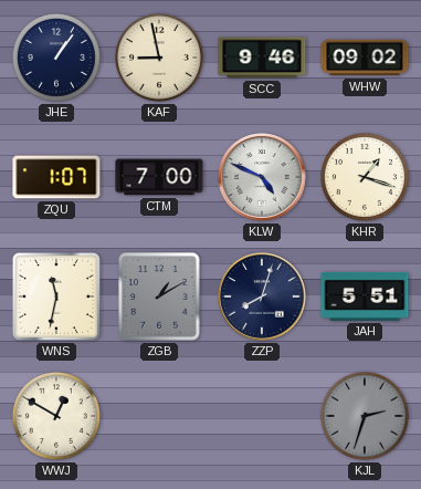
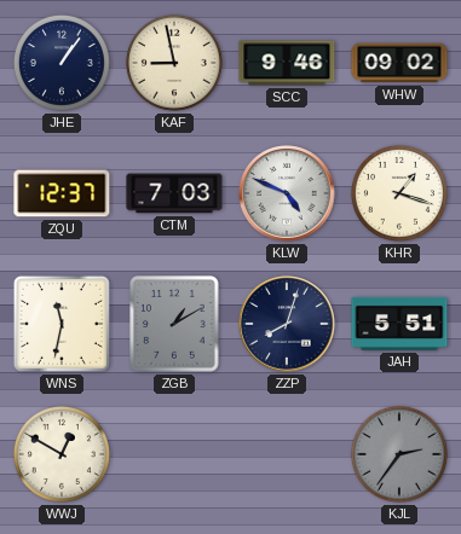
ZQU: 1:07 -> 12:37 (62, 193)
CTM: 7:00 -> 7:03 (174, 193)
KJL: 2:33 -> 2:36 (399, 454)
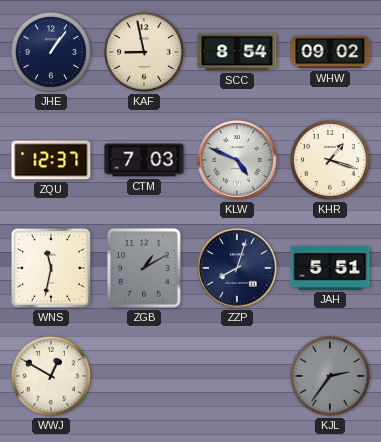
SCC: 9:46 -> 8:54 (237, 52)
